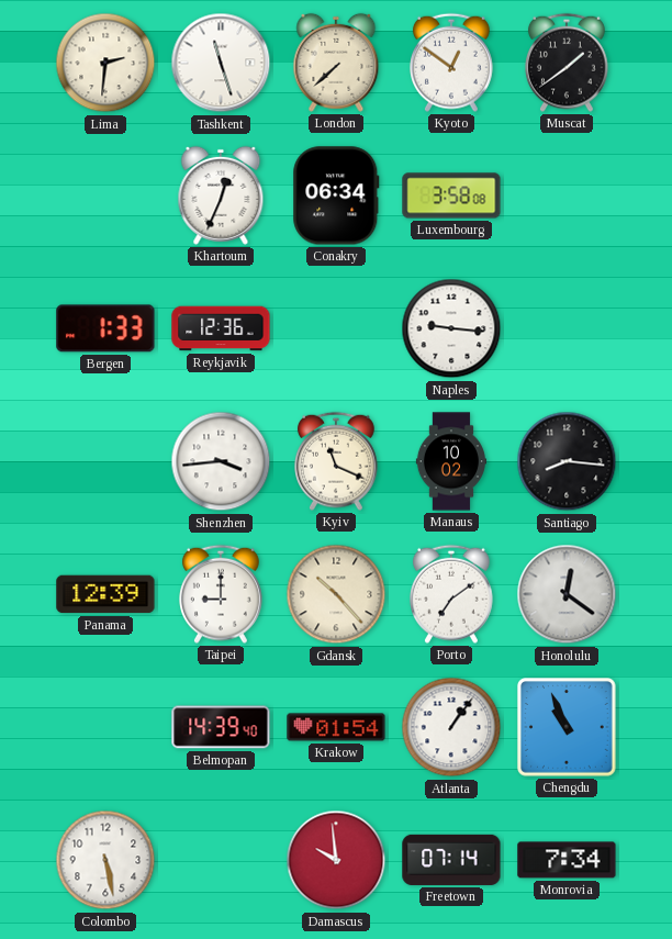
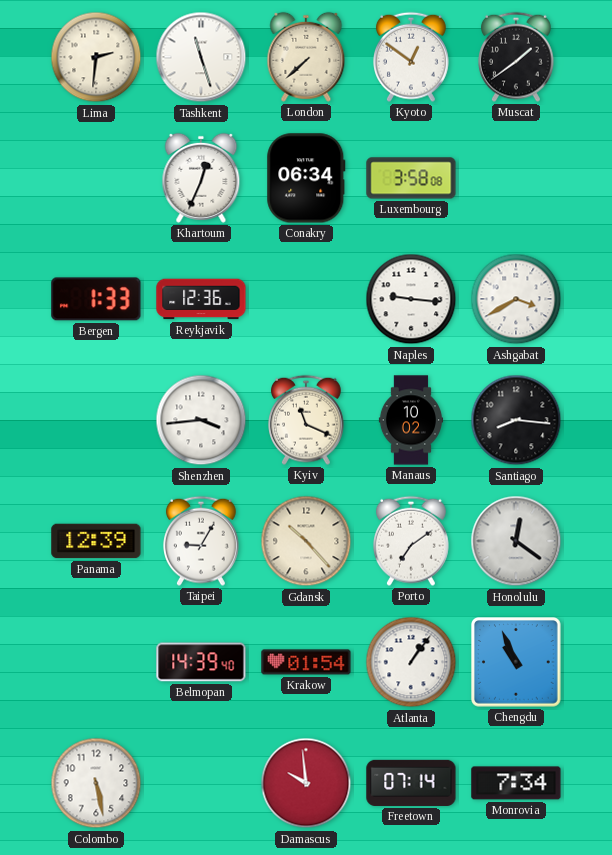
Ashgabat: none -> 3:40 (516, 299)
Taipei: 9:00 -> 9:05 (202, 541)
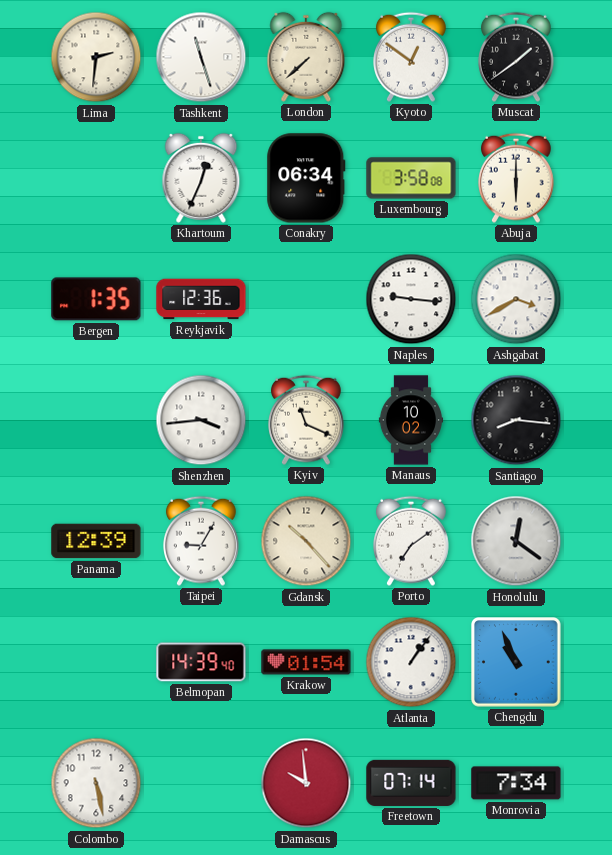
Abuja: none -> 6:00 (517, 178)
Bergen: 1:33 -> 1:35 (96, 299)
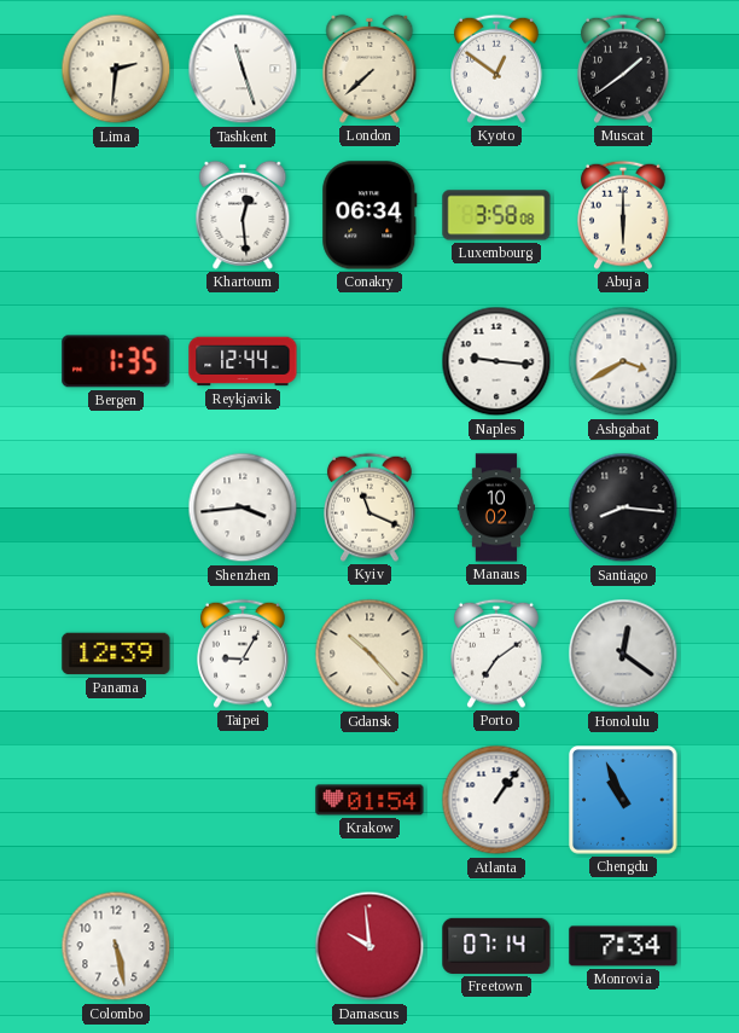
Khartoum: 12:34 -> 12:29 (243, 215)
Reykjavik: 12:36 -> 12:44 (243, 361)
Belmopan: 14:39 -> none (201, 662)
